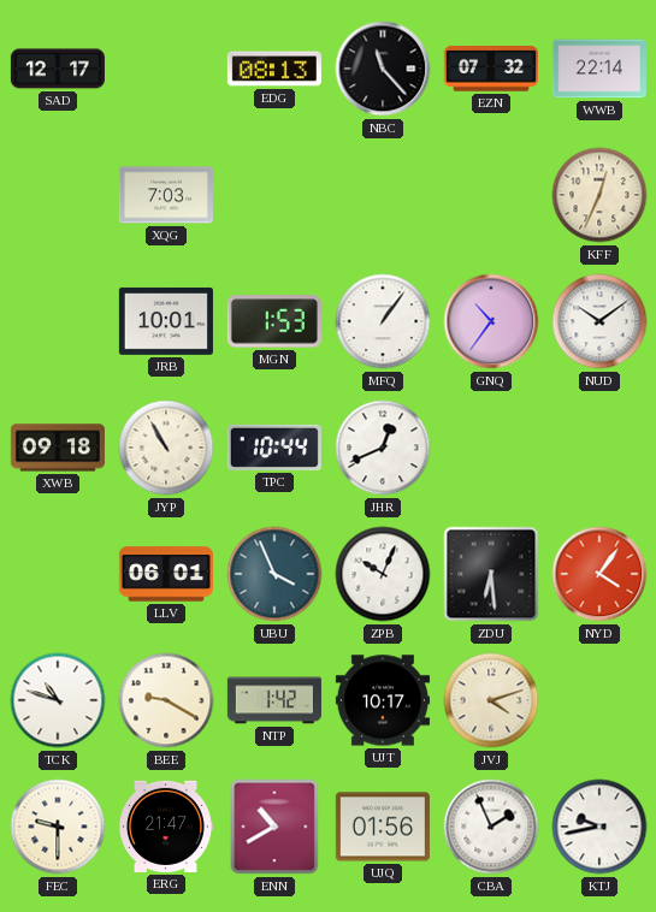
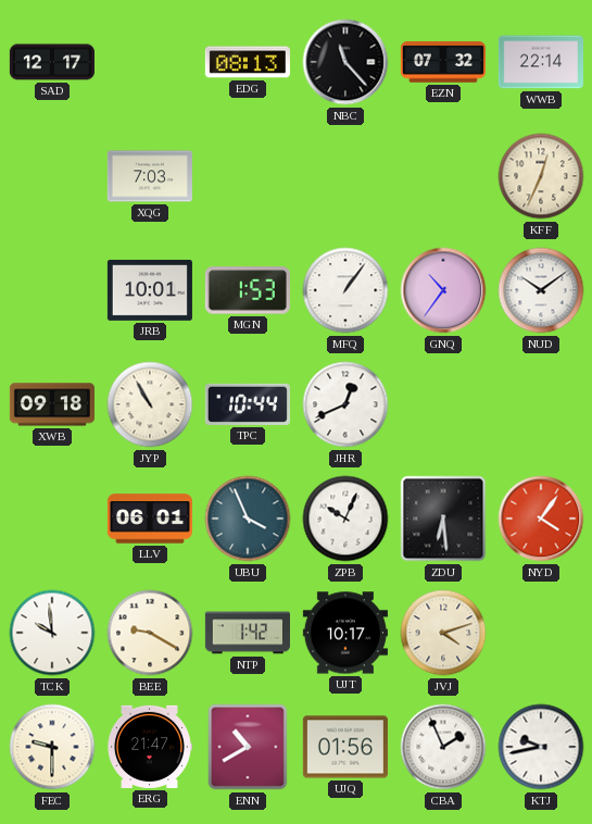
TCK: 10:48 -> 9:59 (52, 633)
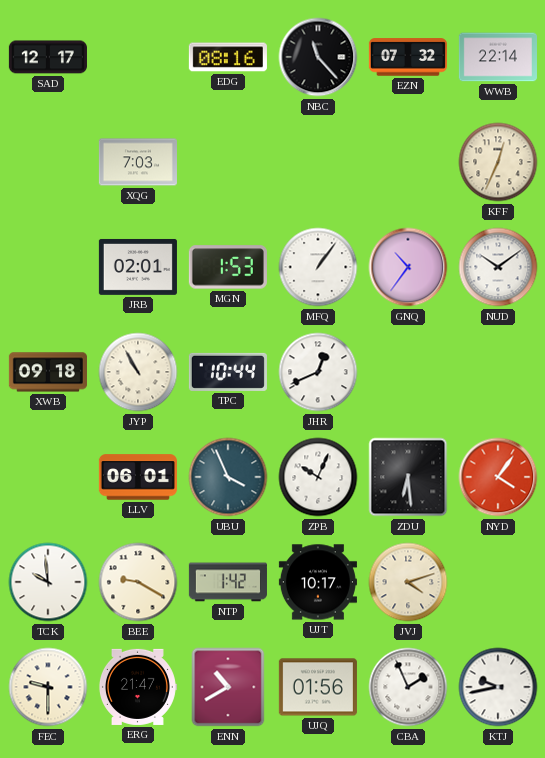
EDG: 08:13 -> 08:16 (228, 57)
JRB: 10:01 -> 02:01 (138, 267)
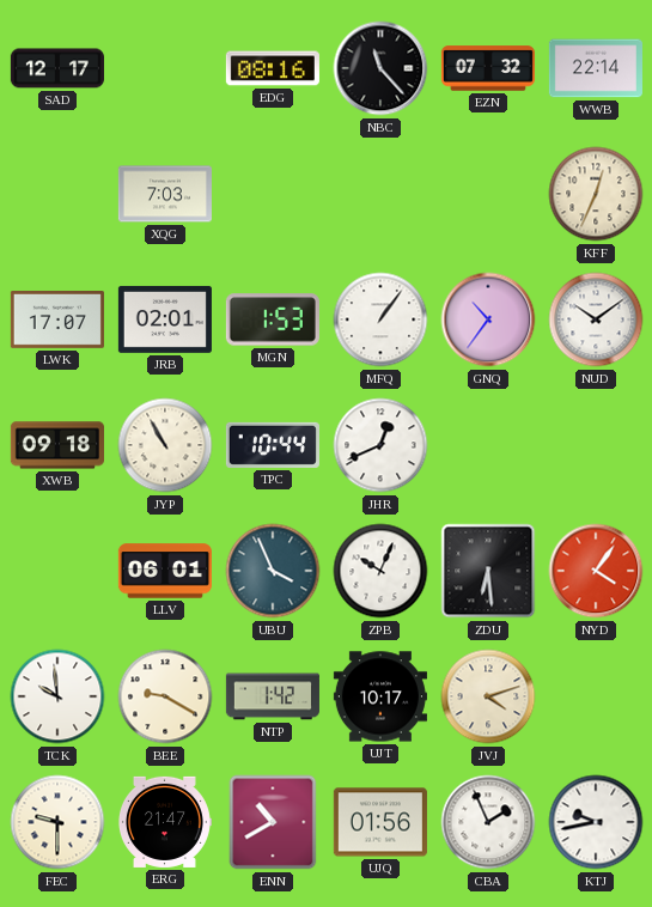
LWK: none -> 17:07 (57, 321)
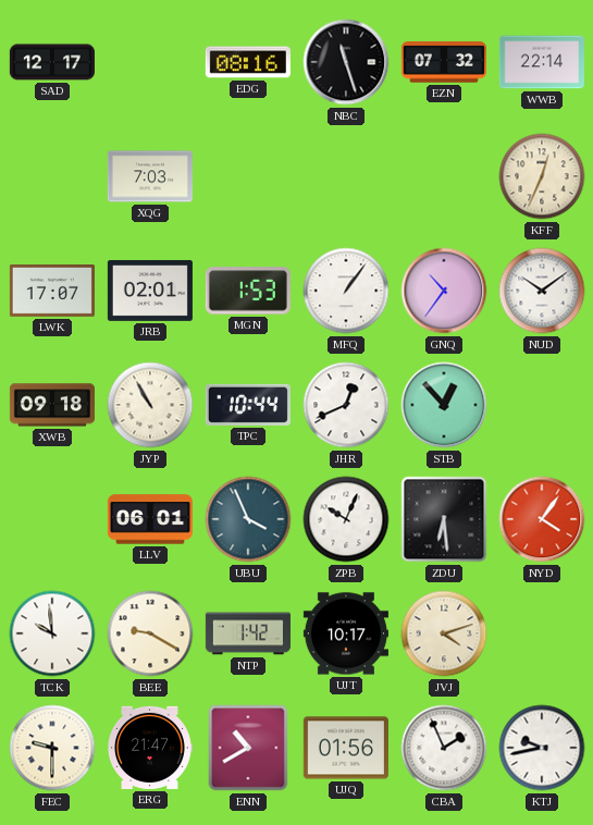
NBC: 11:23 -> 11:27 (346, 62)
STB: none -> 12:53 (444, 405)
